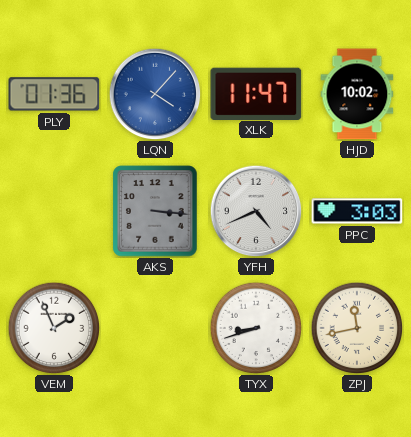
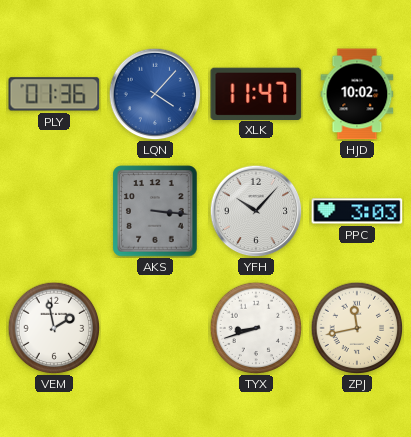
YFH: 4:41 -> 10:07 (256, 211)
VEM: 1:56 -> 1:58 (54, 328)
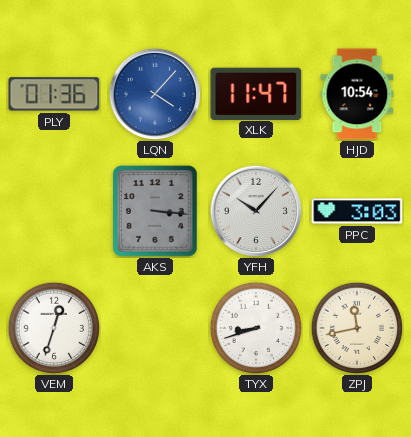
HJD: 10:02 -> 10:54 (357, 94)
VEM: 1:58 -> 12:33 (54, 328)
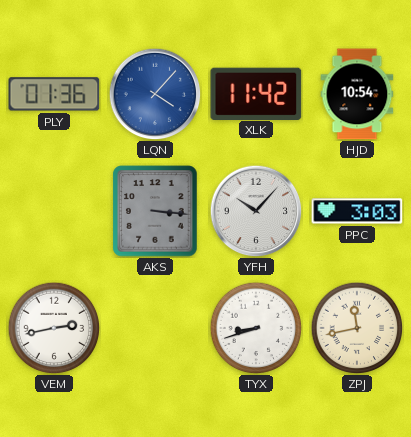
XLK: 11:47 -> 11:42 (256, 93)
VEM: 12:33 -> 2:43 (54, 328)
